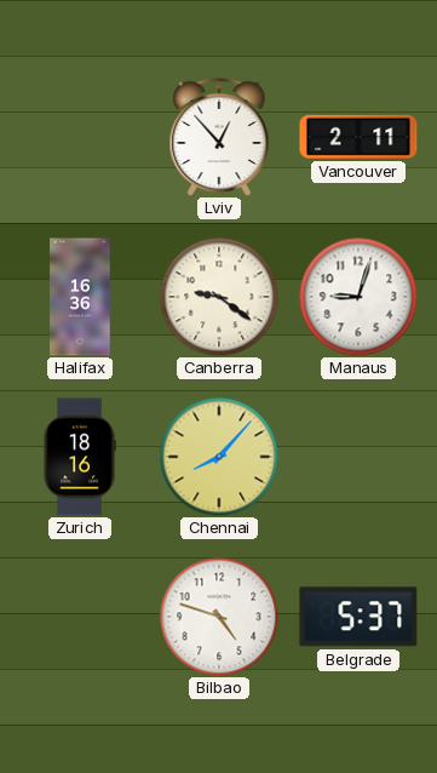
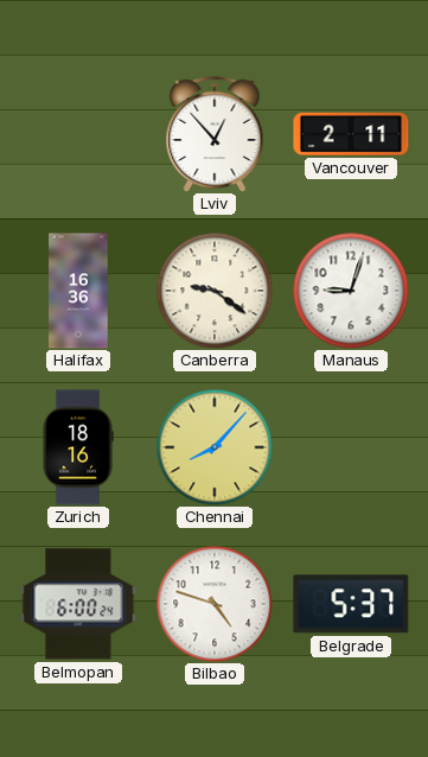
Belmopan: none -> 6:00 (78, 604)
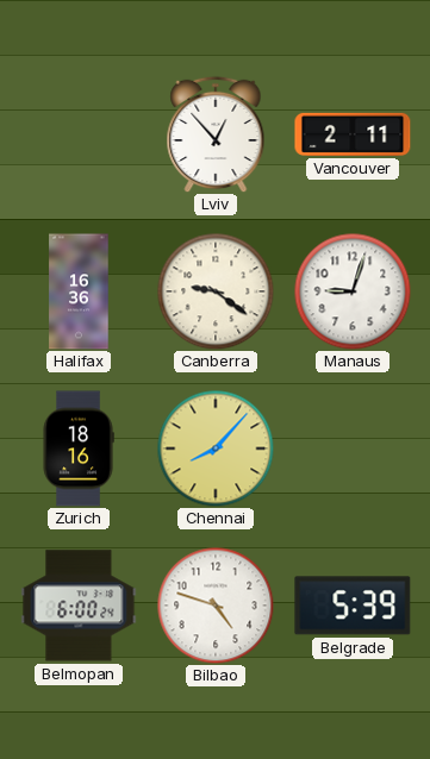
Belgrade: 5:37 -> 5:39 (353, 606)
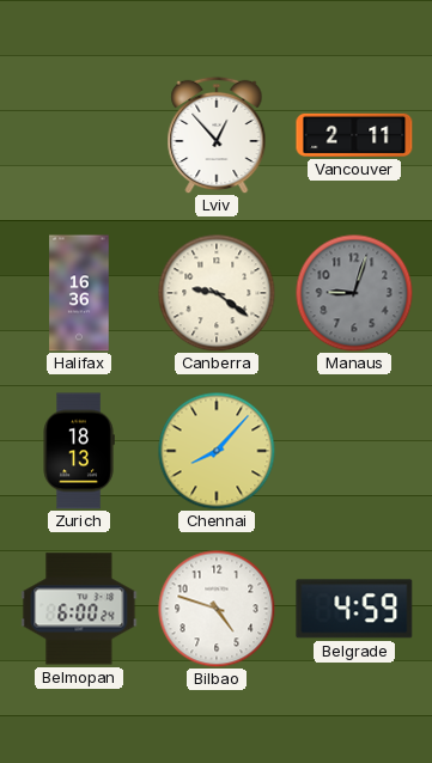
Manaus dial: white -> grey (354, 293)
Zurich: 18:16 -> 18:13 (79, 451)
Belgrade: 5:39 -> 4:59 (354, 609)
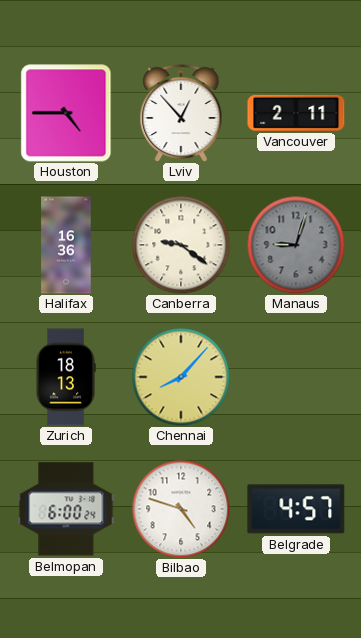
Houston: none -> 4:45 (66, 113)
Belgrade: 4:59 -> 4:57 (296, 509)
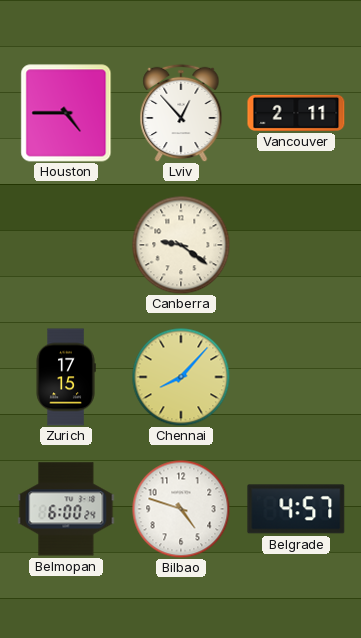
Halifax: 16:36 -> none (66, 245)
Manaus: 9:03 -> none (296, 245)
Zurich: 18:13 -> 17:15 (66, 377)
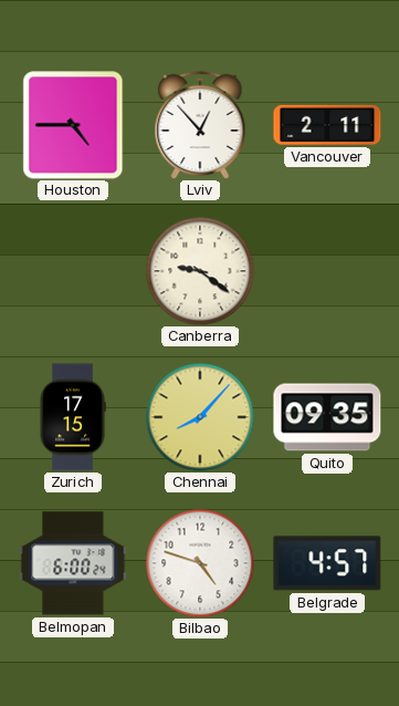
Quito: none -> 09:35 (327, 417)
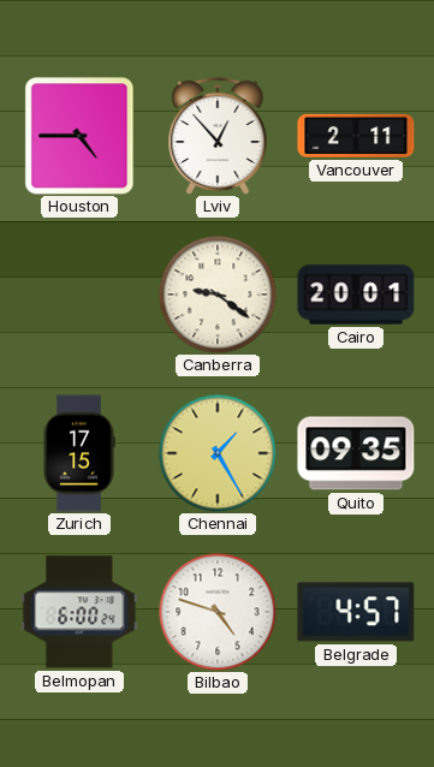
Cairo: none -> 20:01 (356, 295)
Chennai: 8:07 -> 1:25 (218, 453)
